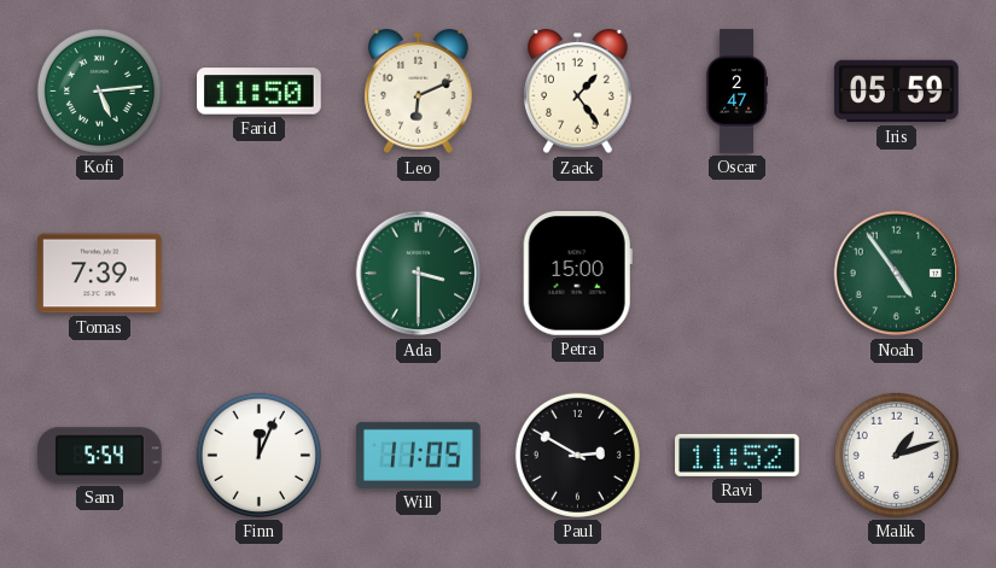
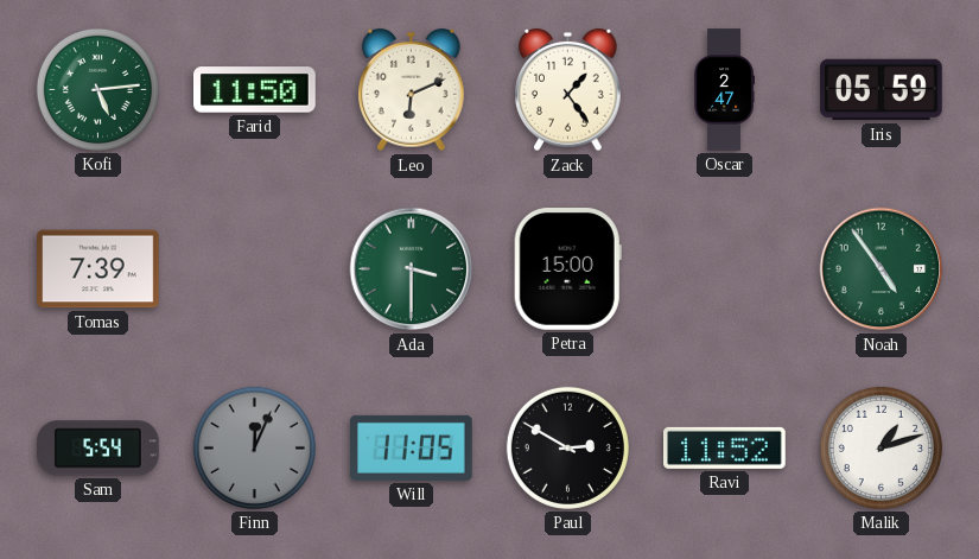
Finn dial: white -> grey (254, 447)
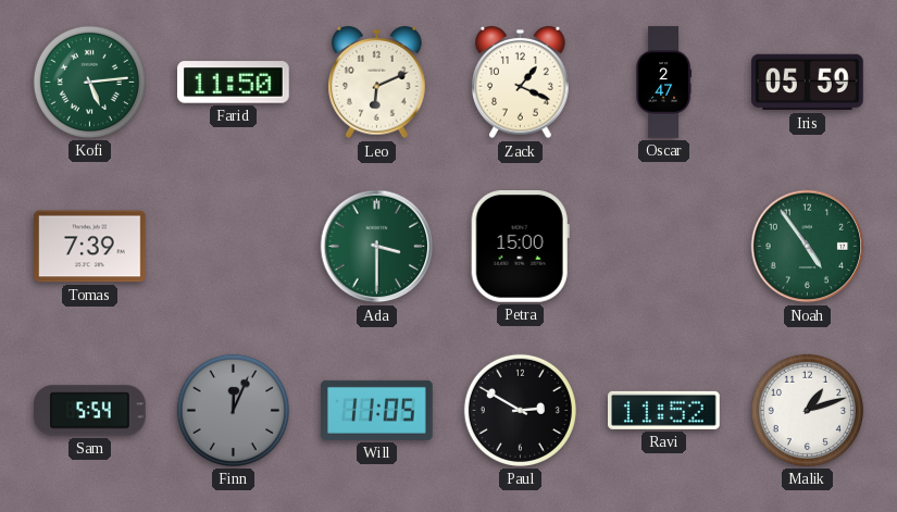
Zack: 1:24 -> 1:19 (521, 83)
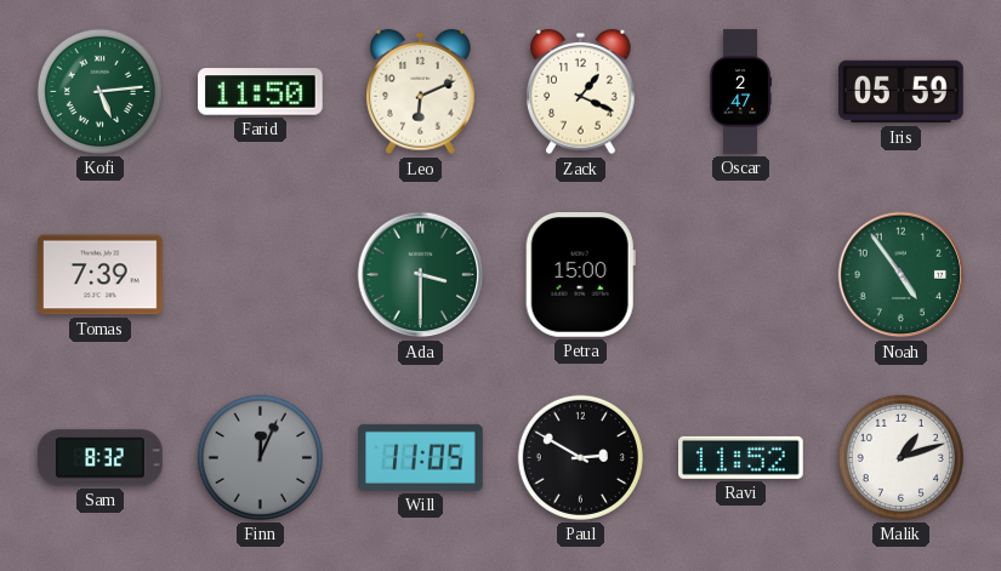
Sam: 5:54 -> 8:32 (101, 458)
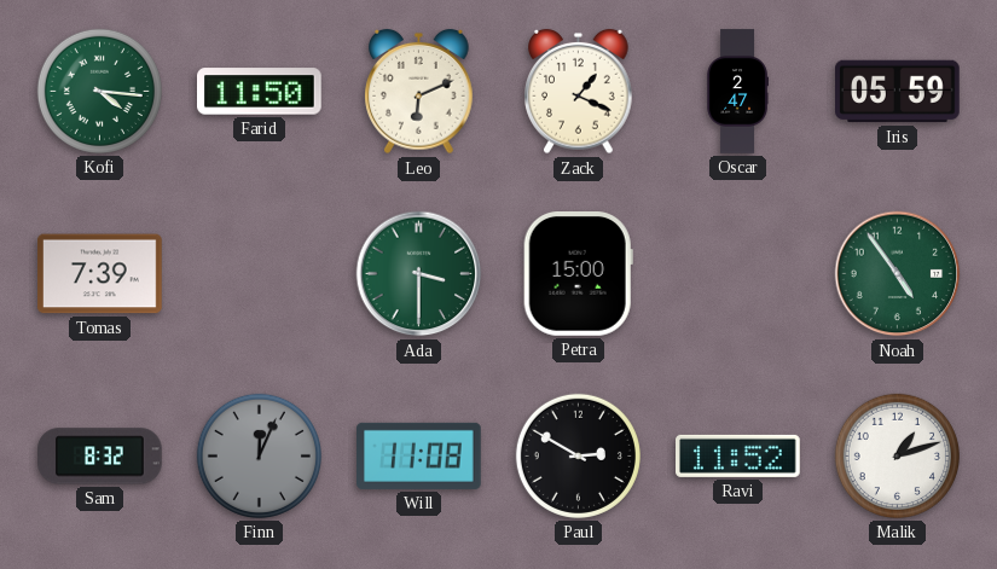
Kofi: 5:14 -> 4:16 (99, 91)
Will: 11:05 -> 11:08 (419, 455)
